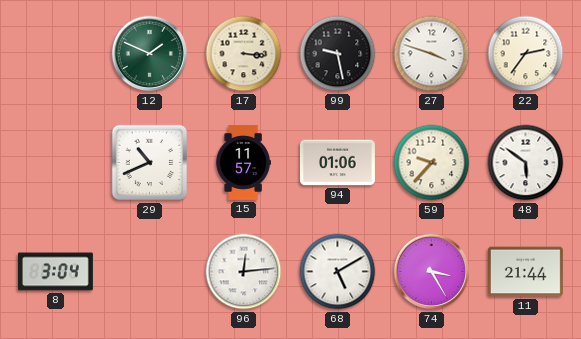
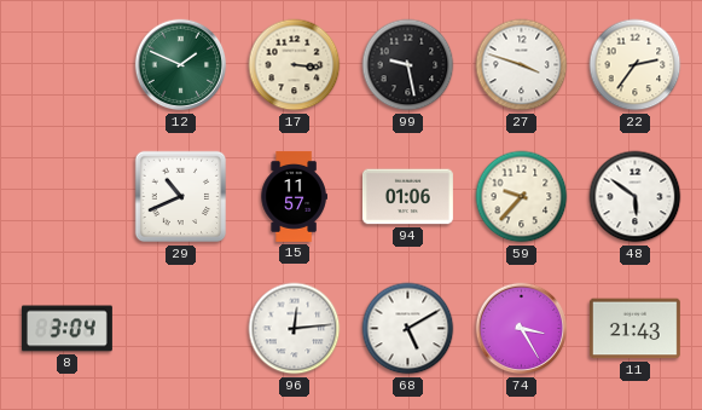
11: 21:44 -> 21:43 (634, 329)
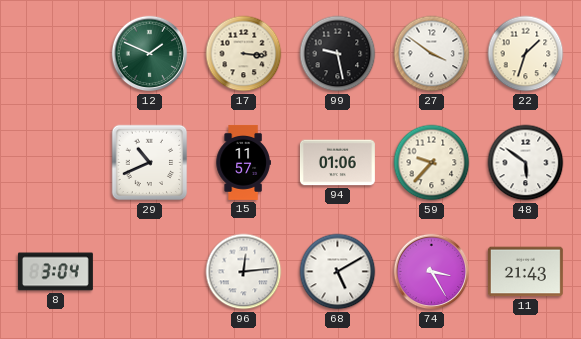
27: 3:48 -> 3:51 (432, 54)
22: 2:36 -> 1:33 (526, 54)
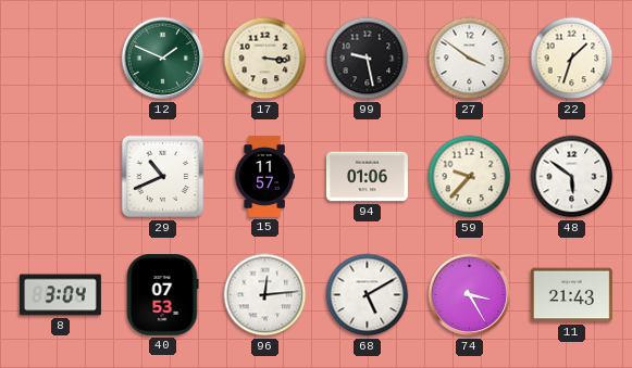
40: none -> 07:53 (162, 294)
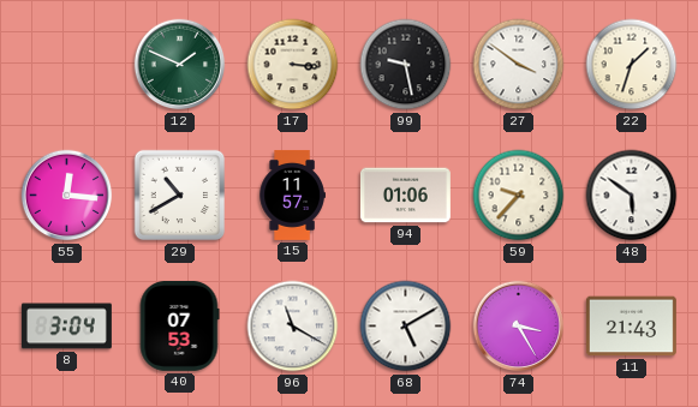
55: none -> 12:16 (67, 196)
29: 10:41 -> 10:40 (180, 196)
96: 12:14 -> 11:20 (293, 327)
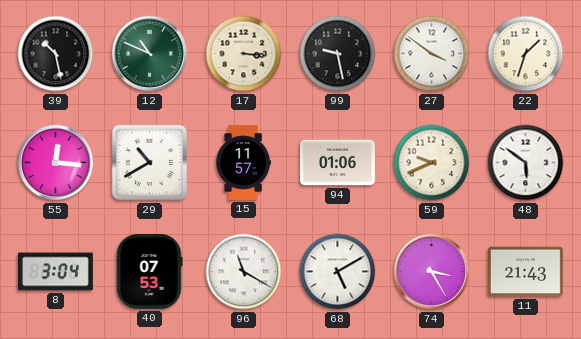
39: none -> 10:28 (56, 54)
12: 1:49 -> 10:49 (150, 54)
59: 9:37 -> 9:41 (432, 163)
